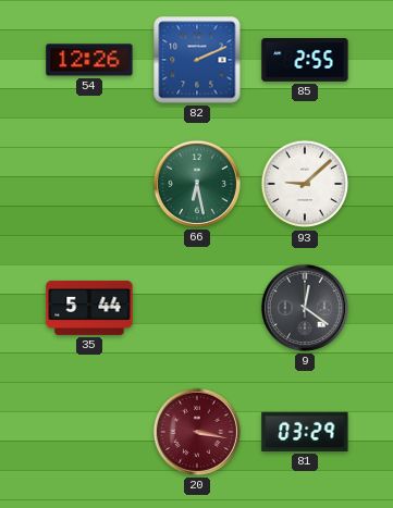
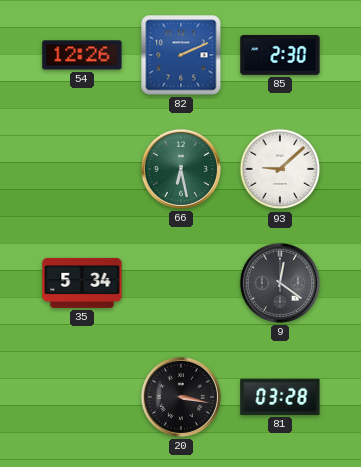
85: 2:55 -> 2:30 (280, 56)
35: 5:44 -> 5:34 (82, 283)
20 dial: burgundy -> black (181, 397)
81: 03:29 -> 03:28 (280, 397)
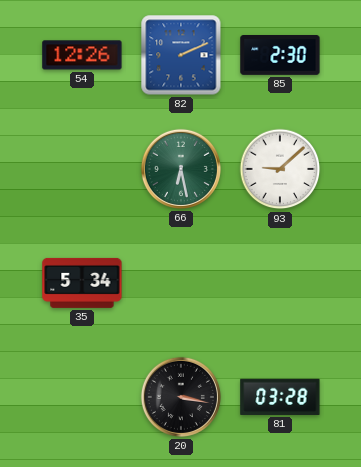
9: 12:21 -> none (280, 283)
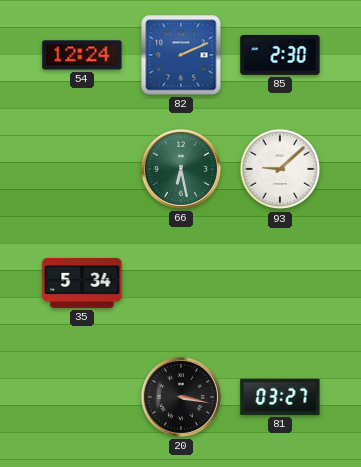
54: 12:26 -> 12:24 (82, 55)
81: 03:28 -> 03:27 (280, 397)
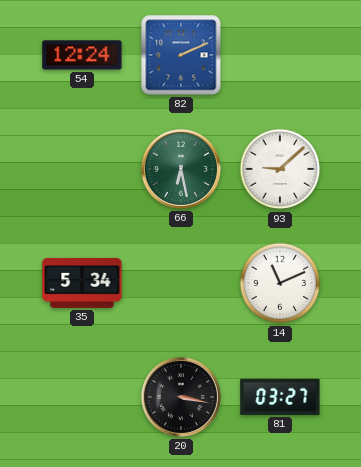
85: 2:30 -> none (280, 56)
14: none -> 11:11 (280, 283)
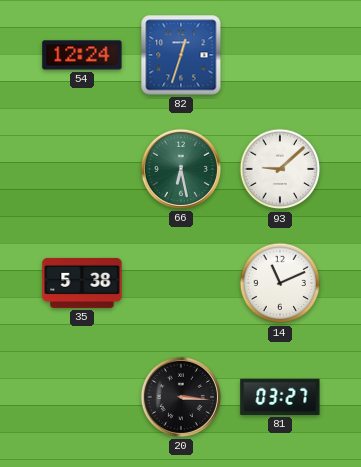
82: 2:11 -> 12:33 (181, 55)
35: 5:34 -> 5:38 (82, 283)
20: 3:17 -> 3:16 (181, 397)
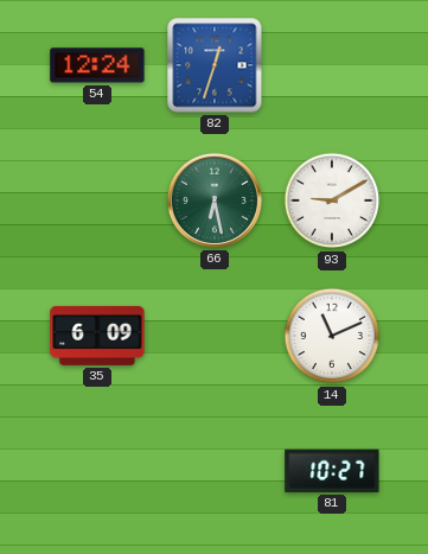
93: 9:08 -> 9:10 (332, 200)
35: 5:38 -> 6:09 (97, 336)
20: 3:16 -> none (181, 397)
81: 03:27 -> 10:27 (332, 471)
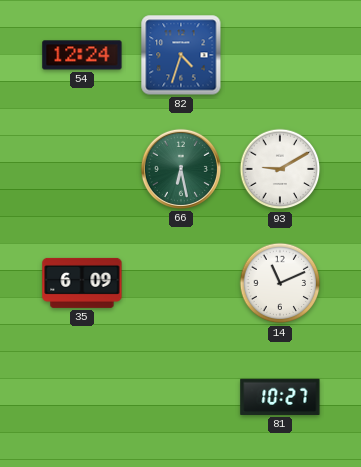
82: 12:33 -> 4:33 (181, 55)
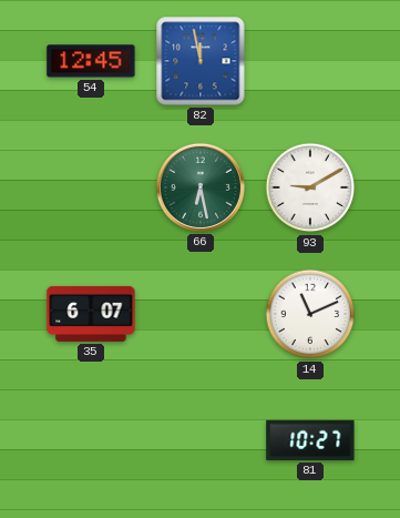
54: 12:24 -> 12:45 (91, 61)
82: 4:33 -> 11:58 (201, 61)
35: 6:09 -> 6:07 (91, 314)
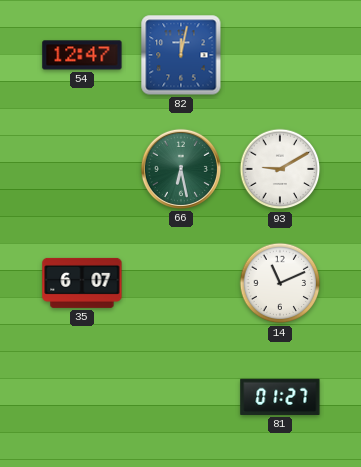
54: 12:45 -> 12:47 (82, 55)
82: 11:58 -> 12:02 (181, 55)
81: 10:27 -> 01:27 (280, 397)
